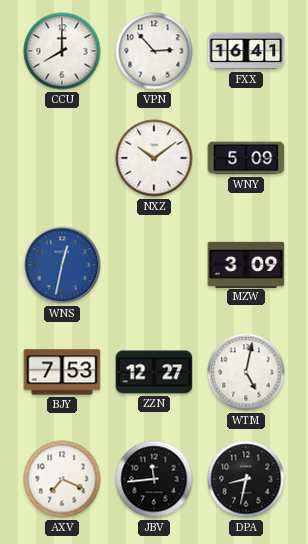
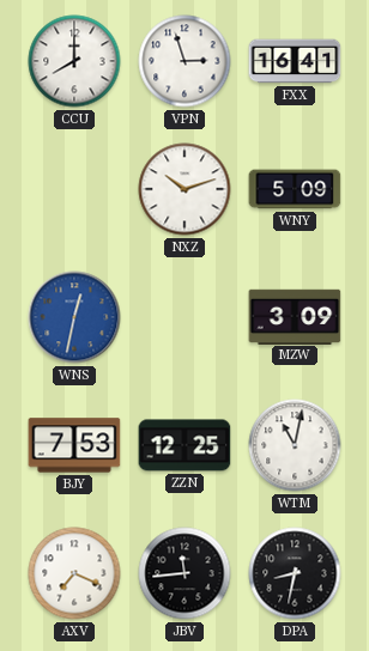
VPN: 2:53 -> 2:57 (184, 61)
NXZ: 10:09 -> 10:12 (184, 189)
ZZN: 12:27 -> 12:25 (184, 445)
WTM: 5:02 -> 11:02 (295, 445)
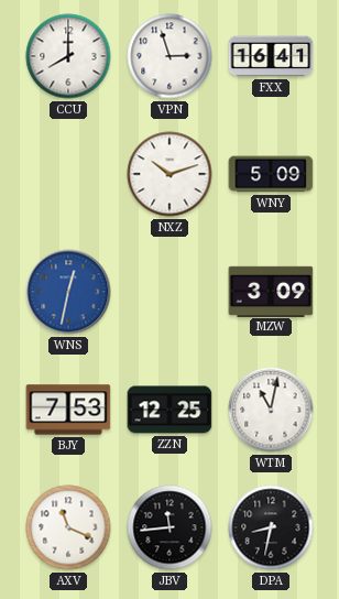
AXV: 7:19 -> 11:19 (68, 527)
